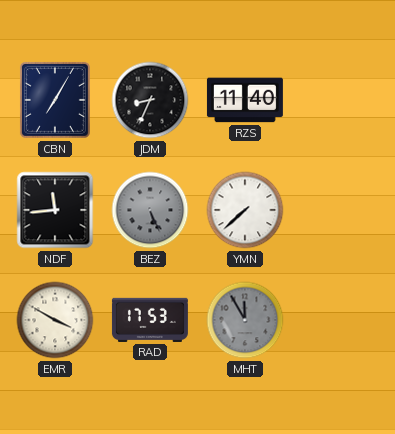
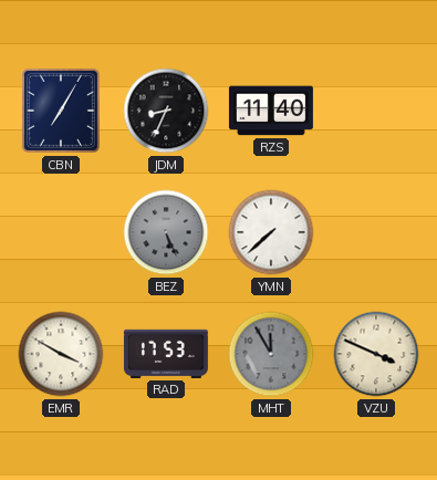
NDF: 11:44 -> none (55, 210)
VZU: none -> 3:49 (376, 354)
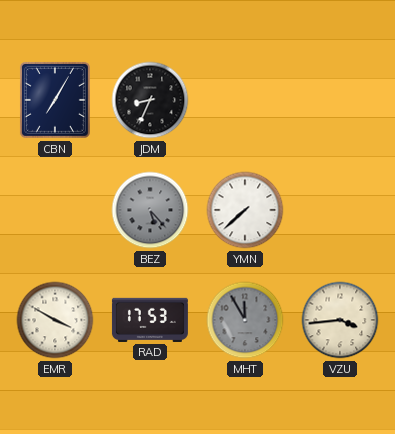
RZS: 11:40 -> none (271, 111)
BEZ: 5:26 -> 5:23 (150, 210)
VZU: 3:49 -> 3:44 (340, 320)
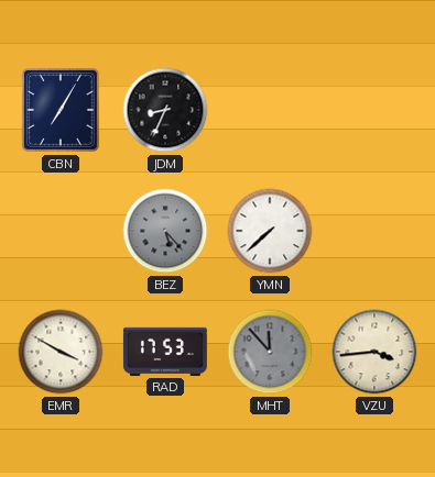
MHT: 11:55 -> 11:53 (270, 352)
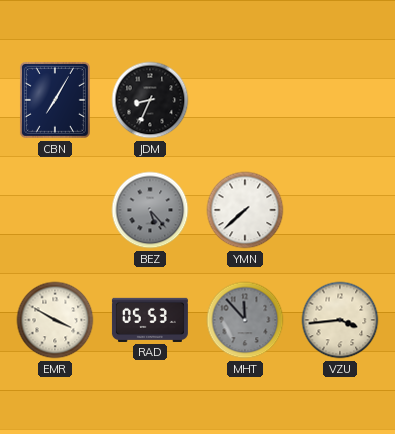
RAD: 17:53 -> 05:53 (150, 320)
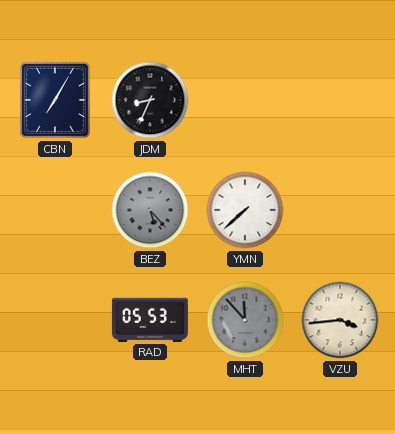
EMR: 3:50 -> none (55, 320)
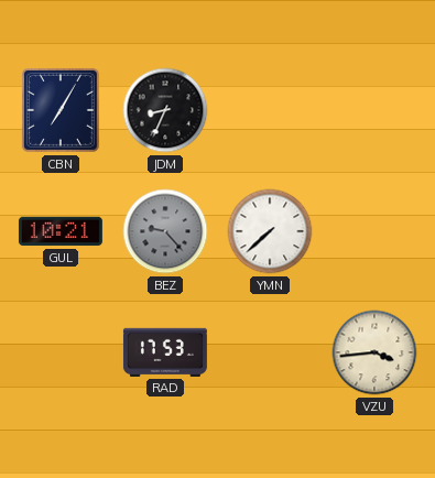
GUL: none -> 10:21 (61, 231)
BEZ: 5:23 -> 9:23 (165, 231)
RAD: 05:53 -> 17:53 (165, 352)
MHT: 11:53 -> none (245, 320)
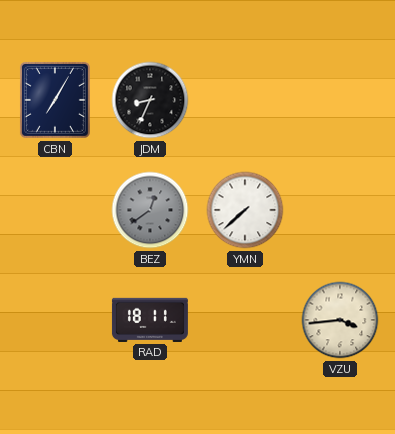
GUL: 10:21 -> none (61, 231)
BEZ: 9:23 -> 12:39 (150, 210)
RAD: 17:53 -> 18:11 (150, 320)
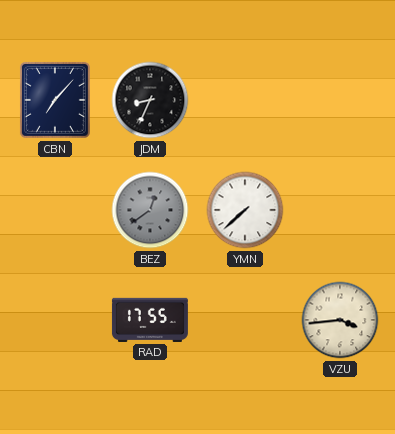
CBN: 7:05 -> 7:07 (55, 100)
RAD: 18:11 -> 17:55 (150, 320)
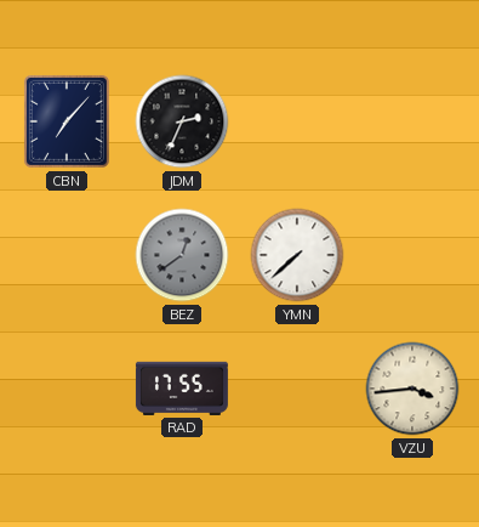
JDM: 8:34 -> 2:34 (182, 121)
